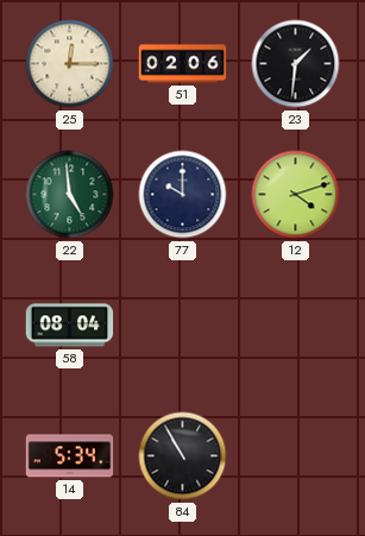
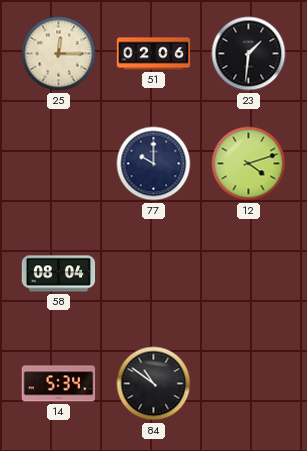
22: 4:59 -> none (70, 195)
84: 10:55 -> 10:51 (154, 384)
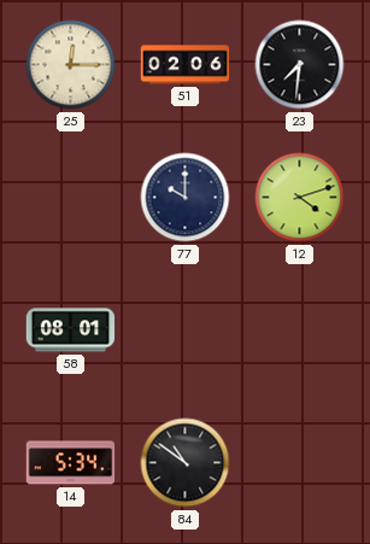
23: 1:31 -> 7:31 (300, 65)
58: 08:04 -> 08:01 (71, 331)
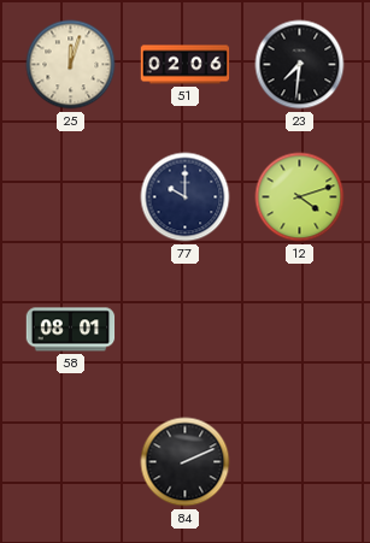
25: 12:15 -> 12:03 (71, 65)
14: 5:34 -> none (71, 463)
84: 10:51 -> 2:11 (186, 462)
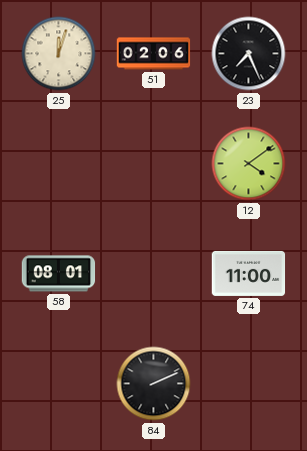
23: 7:31 -> 7:26 (249, 54)
77: 10:00 -> none (186, 197)
12: 4:12 -> 4:09 (249, 164)
74: none -> 11:00 (249, 273)
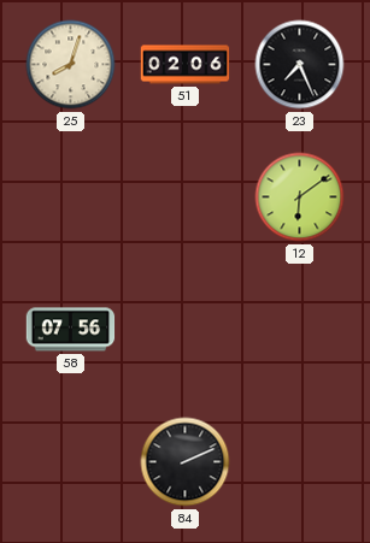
25: 12:03 -> 8:03 (71, 65)
12: 4:09 -> 6:09 (300, 197)
58: 08:01 -> 07:56 (71, 330)
74: 11:00 -> none (249, 273)
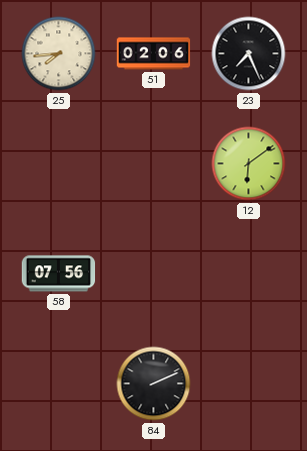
25: 8:03 -> 7:44 (59, 54)
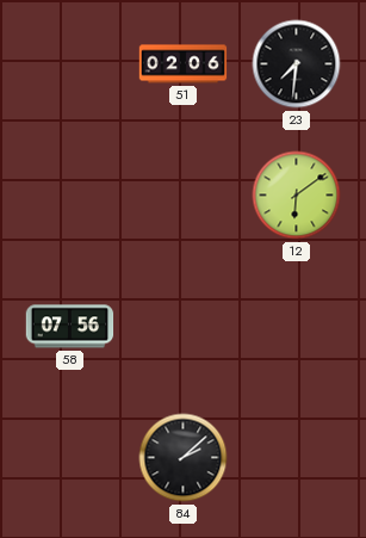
25: 7:44 -> none (59, 54)
23: 7:26 -> 7:31 (297, 64)
84: 2:11 -> 2:08 (184, 458)
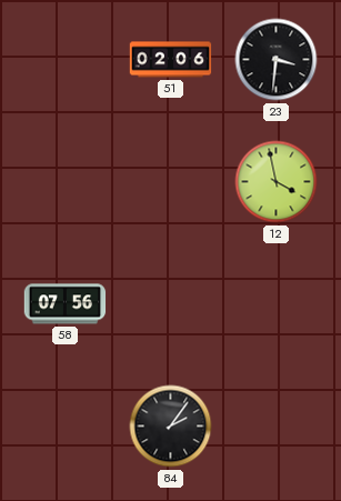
23: 7:31 -> 3:31 (277, 60)
12: 6:09 -> 3:58 (277, 182)
84: 2:08 -> 2:06 (171, 427)
